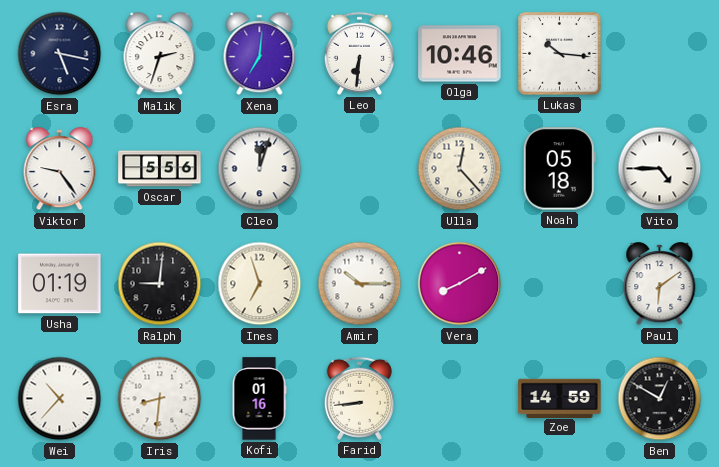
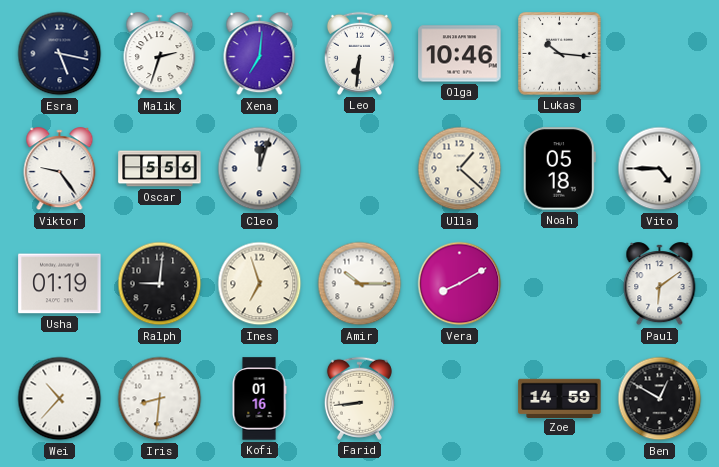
Ulla: 12:23 -> 1:22 (460, 169)
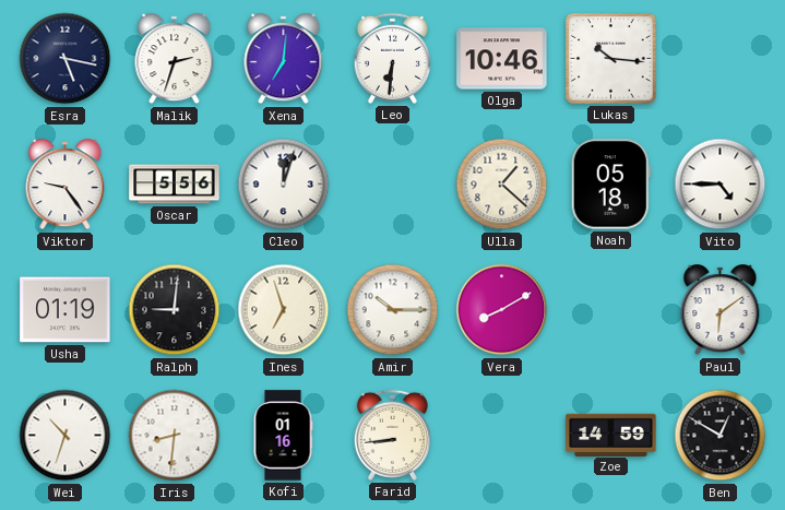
Wei: 10:37 -> 10:33 (66, 436)
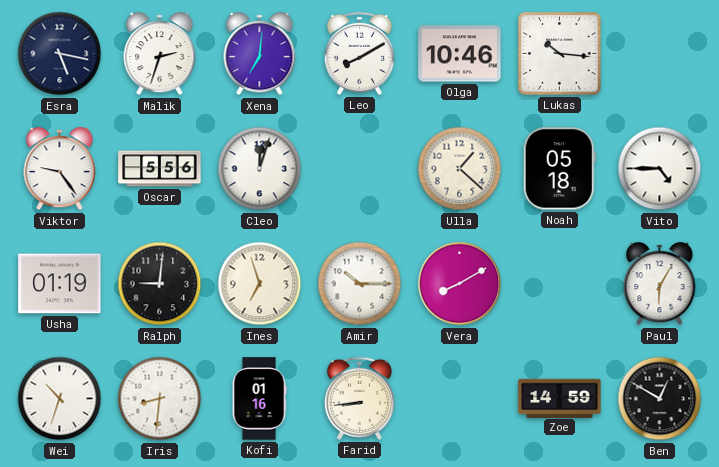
Leo: 6:31 -> 8:10 (359, 53)
Paul: 6:09 -> 6:05 (660, 284)
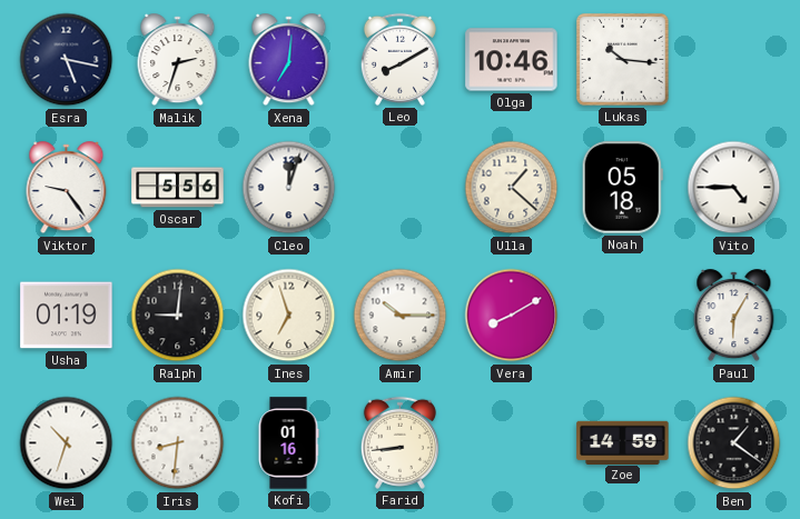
Ben: 12:50 -> 1:21 (734, 443)
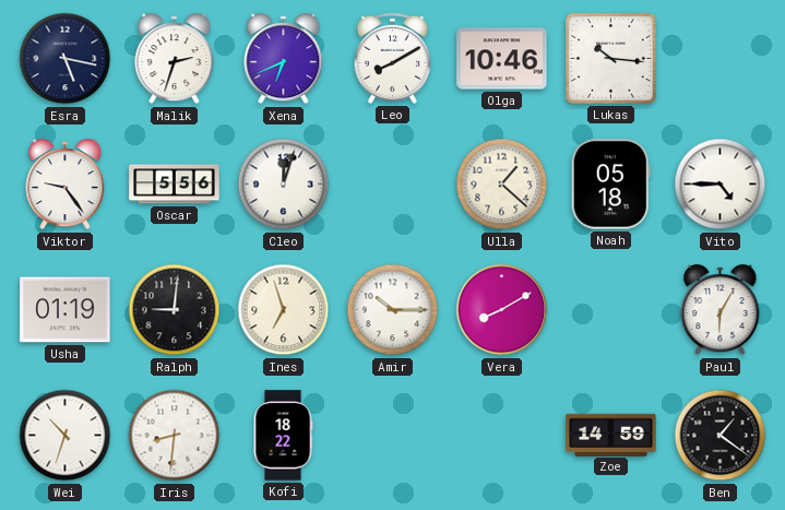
Xena: 7:01 -> 6:41 (284, 59)
Kofi: 01:16 -> 18:22 (283, 436)
Farid: 8:44 -> none (399, 442)
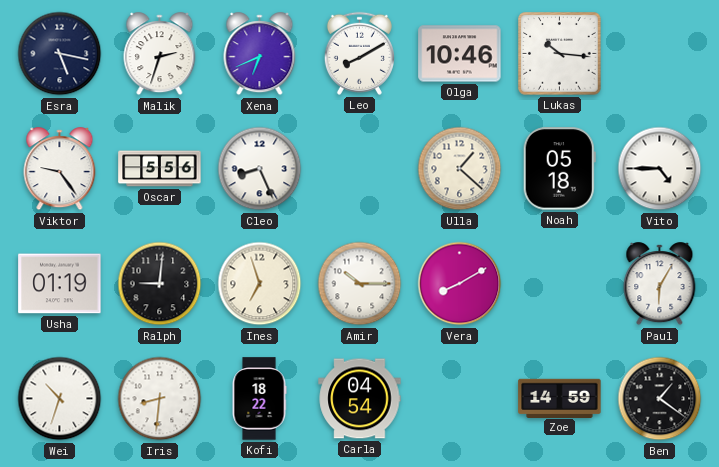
Cleo: 12:03 -> 8:26 (260, 169)
Carla: none -> 04:54 (360, 399)
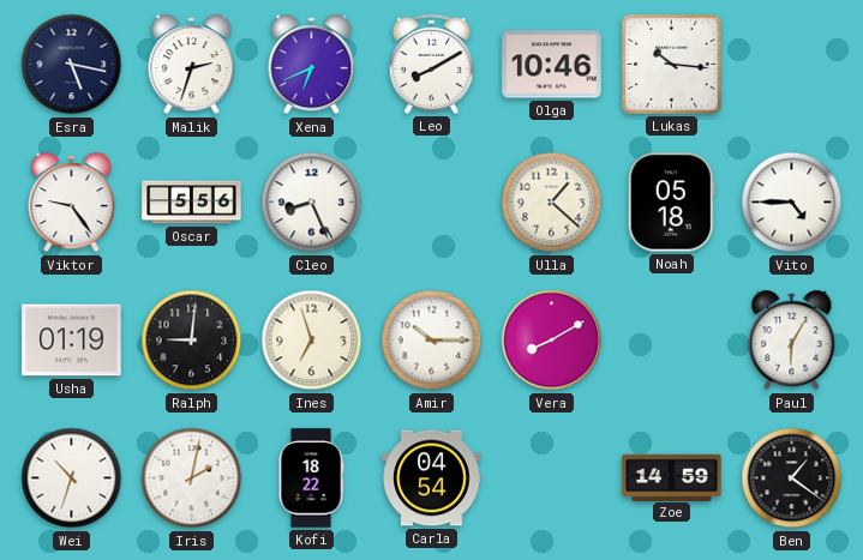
Iris: 8:31 -> 2:02 (192, 478)
